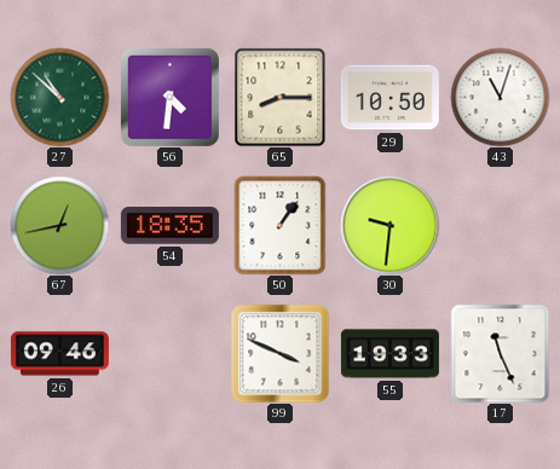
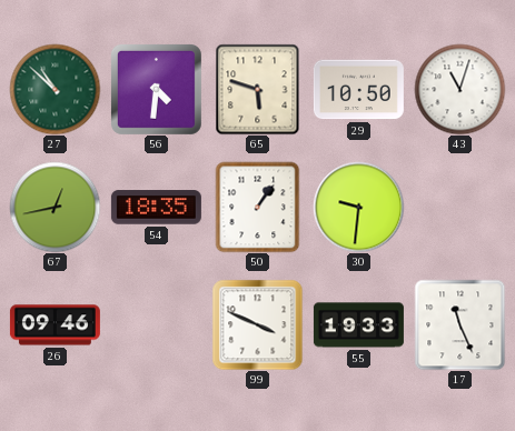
65: 8:15 -> 5:48 (258, 89)
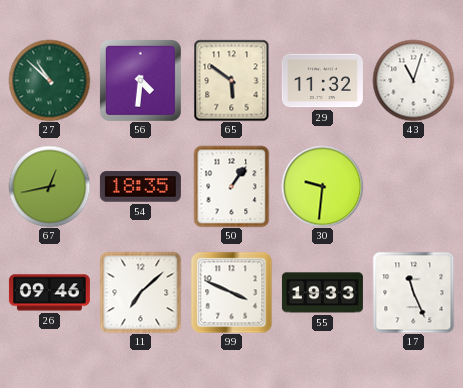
65: 5:48 -> 5:51 (232, 80)
29: 10:50 -> 11:32 (322, 81)
11: none -> 7:08 (140, 292)
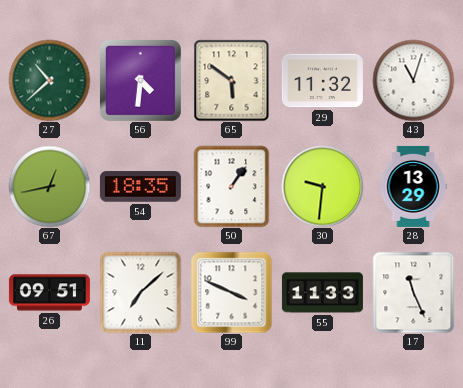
27: 10:52 -> 10:38 (49, 80)
28: none -> 13:29 (413, 186)
26: 09:46 -> 09:51 (49, 293)
55: 19:33 -> 11:33 (322, 293)
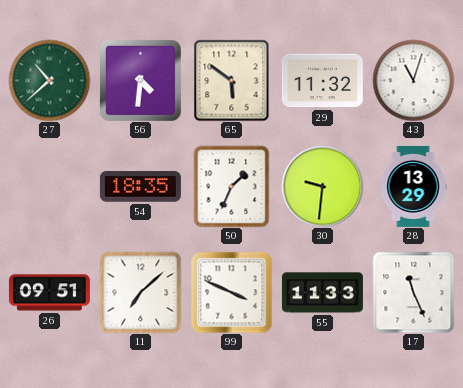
67: 12:43 -> none (49, 186)
50: 1:06 -> 1:34 (232, 186)
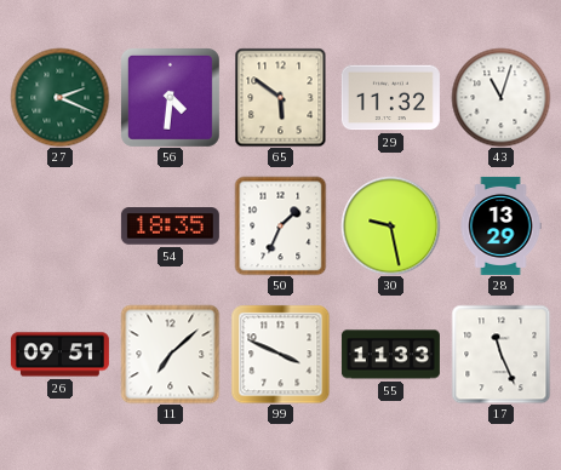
27: 10:38 -> 2:19 (59, 97)
30: 9:31 -> 9:28 (390, 225)
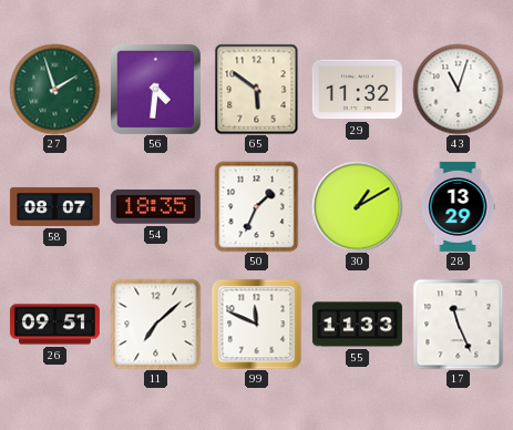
27: 2:19 -> 1:57 (54, 89)
58: none -> 08:07 (54, 206)
30: 9:28 -> 1:10 (357, 206)
99: 3:49 -> 11:49 (256, 324)
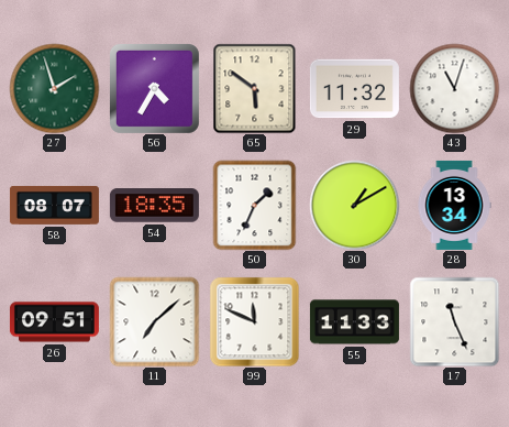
56: 4:31 -> 4:35 (154, 88)
28: 13:29 -> 13:34 (454, 205)
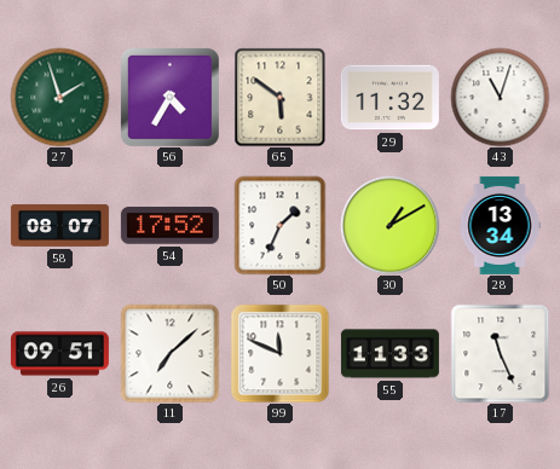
54: 18:35 -> 17:52 (169, 226)
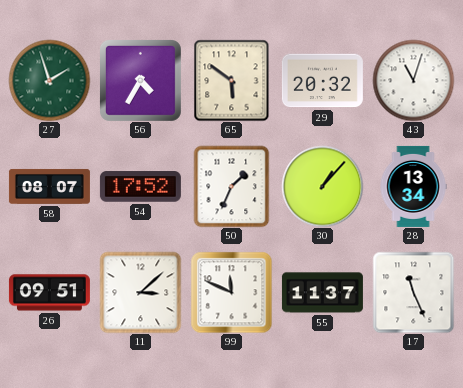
29: 11:32 -> 20:32 (322, 81)
30: 1:10 -> 1:07 (322, 186)
11: 7:08 -> 3:08 (140, 292)
55: 11:33 -> 11:37 (322, 293)
